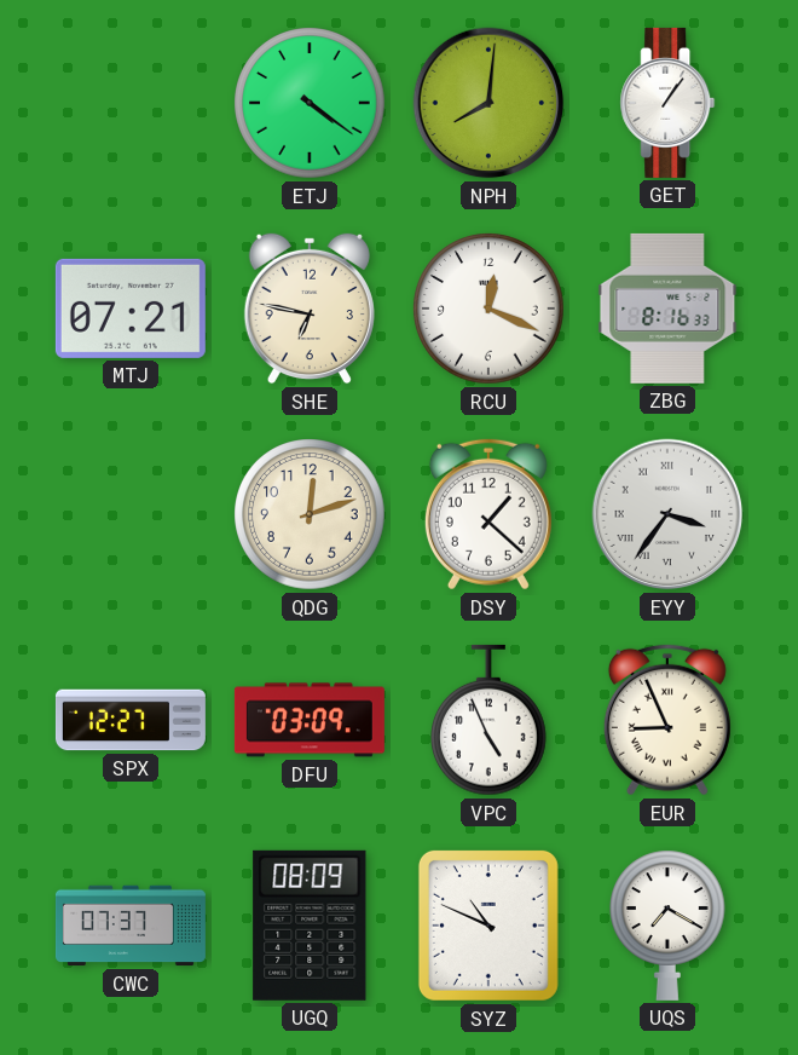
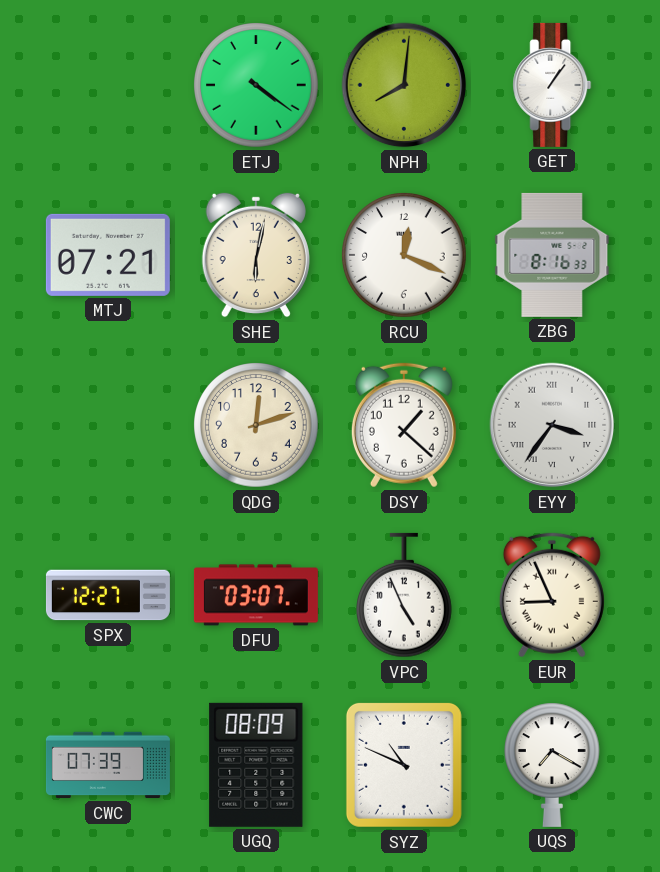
SHE: 6:47 -> 6:02 (256, 255)
DFU: 03:09 -> 03:07 (256, 595)
CWC: 07:37 -> 07:39 (108, 765)
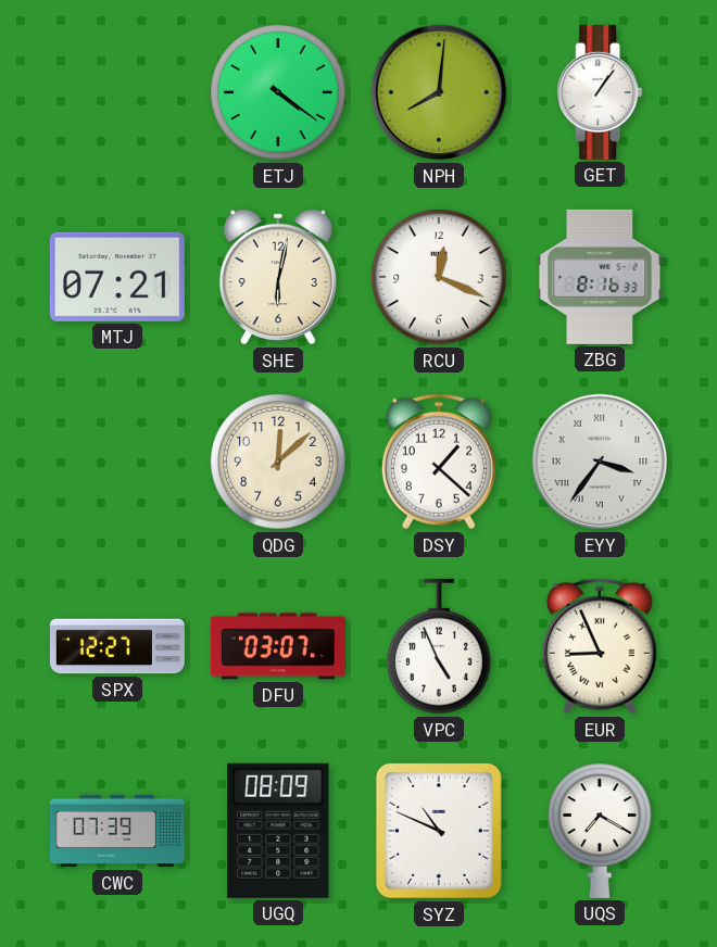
QDG: 12:12 -> 12:08 (278, 462)
